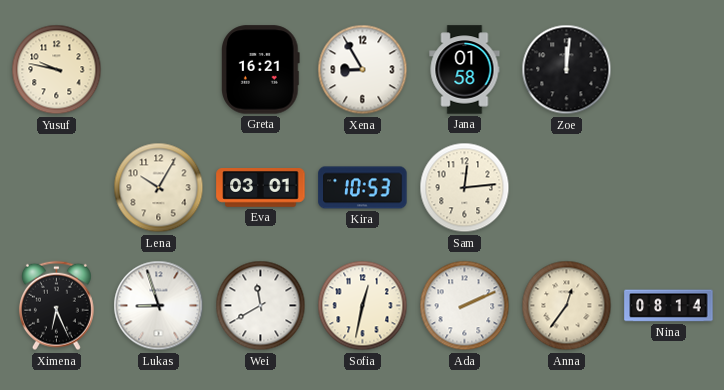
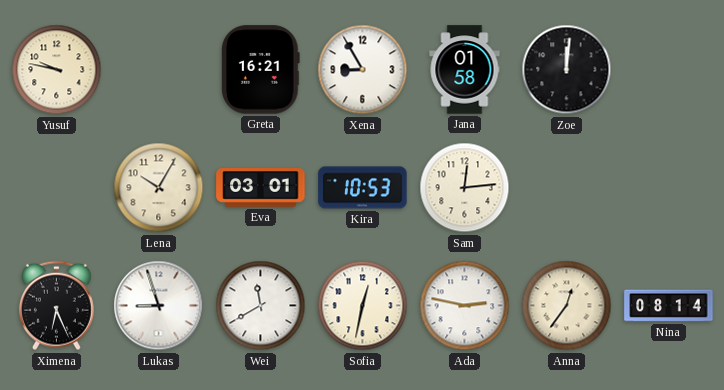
Ada: 2:11 -> 2:47 (465, 306)
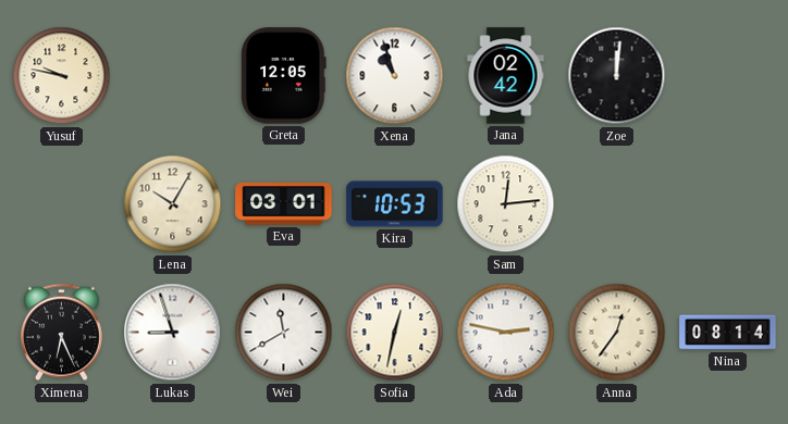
Greta: 16:21 -> 12:05 (284, 76)
Xena: 8:55 -> 10:57 (395, 76)
Jana: 01:58 -> 02:42 (506, 76)
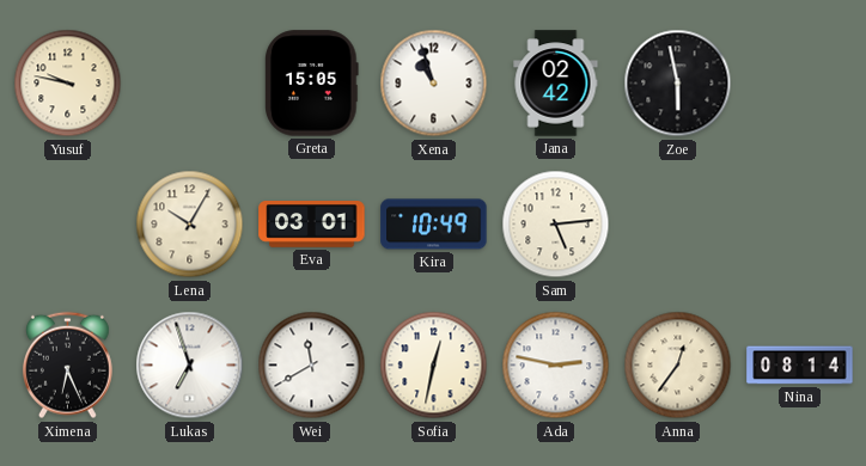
Greta: 12:05 -> 15:05 (312, 84)
Zoe: 12:01 -> 5:58 (678, 84)
Kira: 10:53 -> 10:49 (434, 225)
Sam: 12:14 -> 5:14 (556, 225)
Lukas: 8:57 -> 6:57 (190, 366)
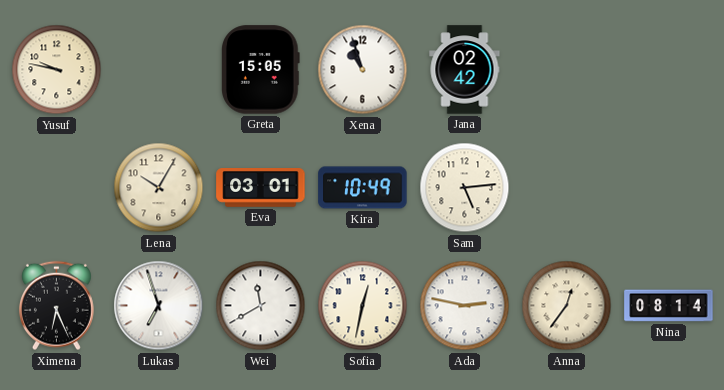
Zoe: 5:58 -> none (678, 84)
